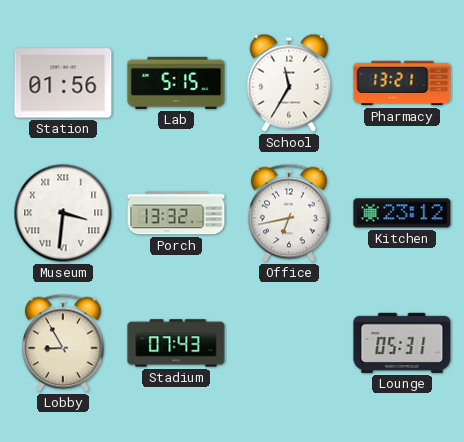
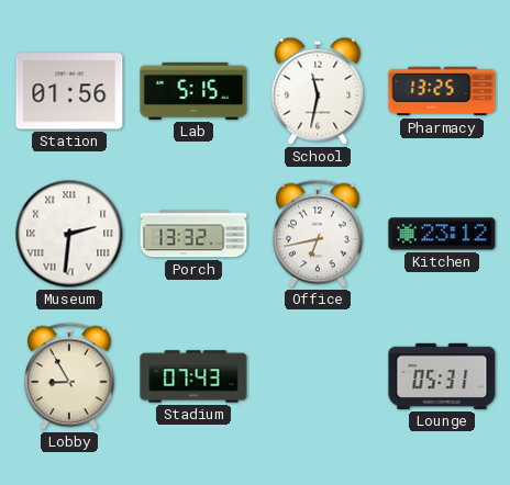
School: 11:35 -> 11:32 (318, 91)
Pharmacy: 13:21 -> 13:25 (442, 91)
Museum: 3:31 -> 2:31 (69, 234)
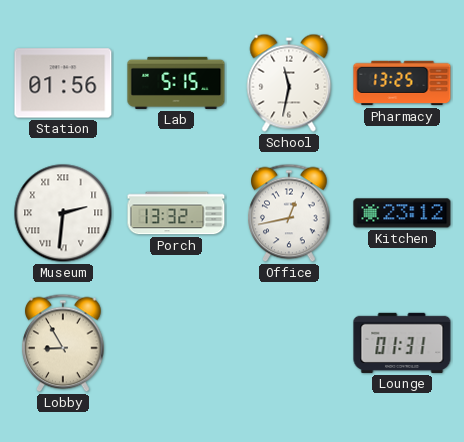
Office: 6:43 -> 12:43 (289, 213)
Stadium: 07:43 -> none (193, 376)
Lounge: 05:31 -> 01:31 (402, 343)
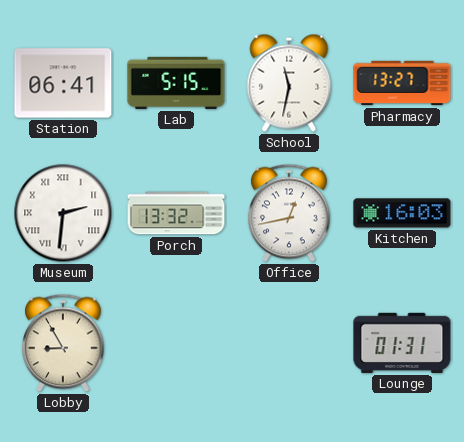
Station: 01:56 -> 06:41 (63, 83)
Pharmacy: 13:25 -> 13:27 (402, 83)
Kitchen: 23:12 -> 16:03 (402, 213)
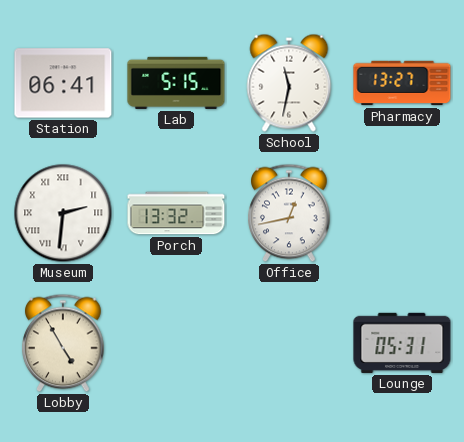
Kitchen: 16:03 -> none (402, 213)
Lobby: 8:55 -> 4:55 (63, 343)
Lounge: 01:31 -> 05:31 (402, 343)
